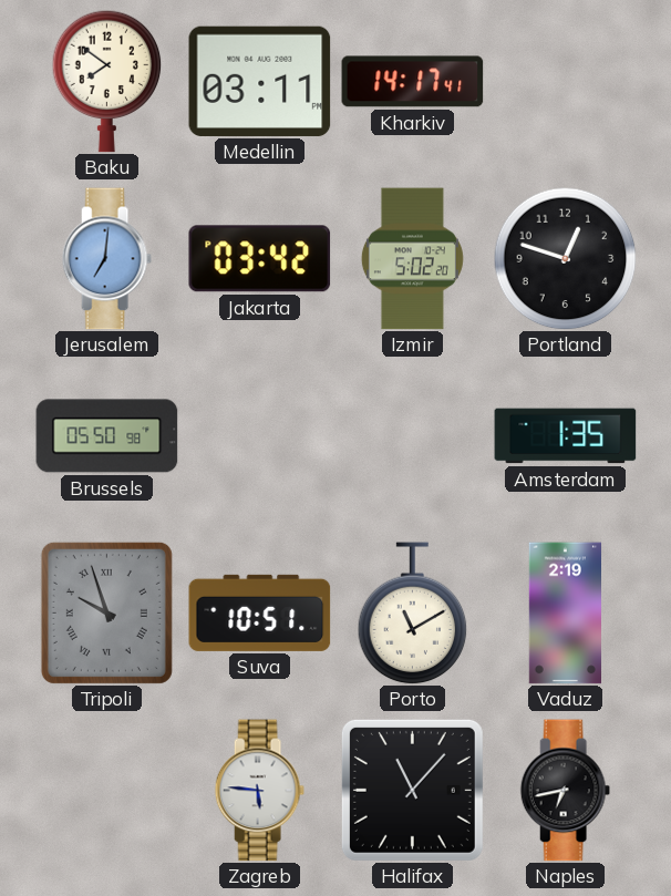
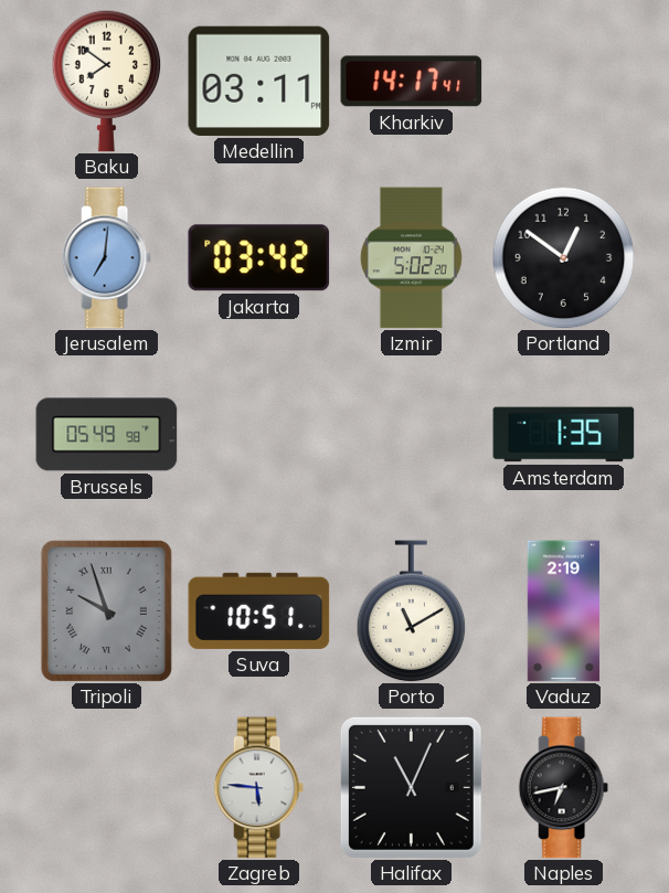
Portland: 12:48 -> 12:51 (563, 257)
Brussels: 05:50 -> 05:49 (107, 435)
Halifax: 11:07 -> 11:04 (411, 787)
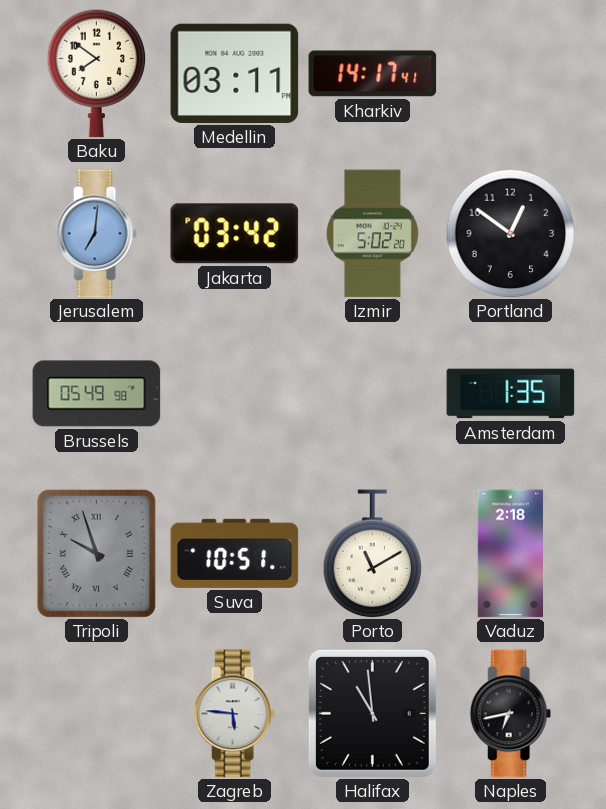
Vaduz: 2:19 -> 2:18 (510, 554)
Halifax: 11:04 -> 10:59 (372, 713)
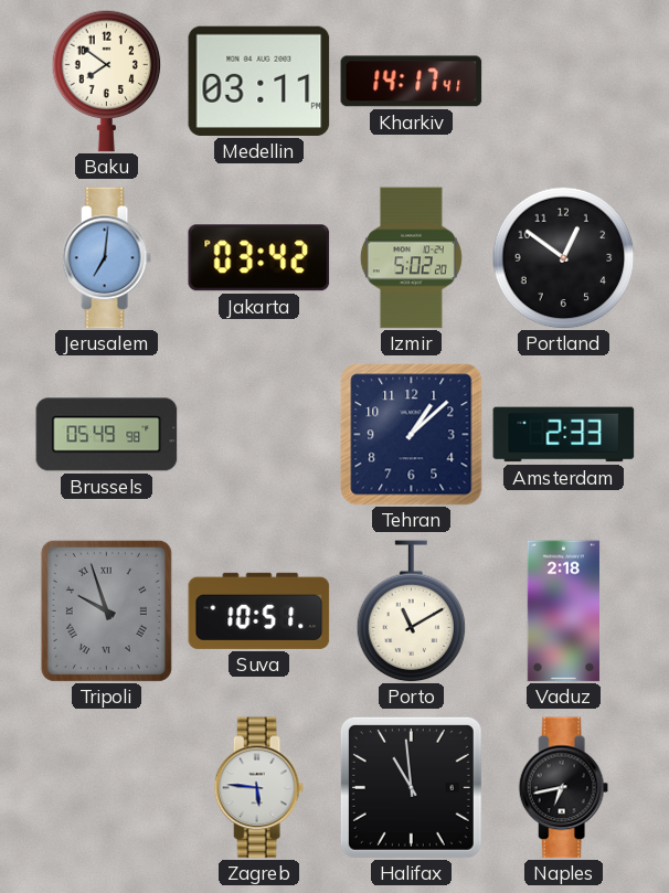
Tehran: none -> 1:08 (412, 435)
Amsterdam: 1:35 -> 2:33 (564, 435)
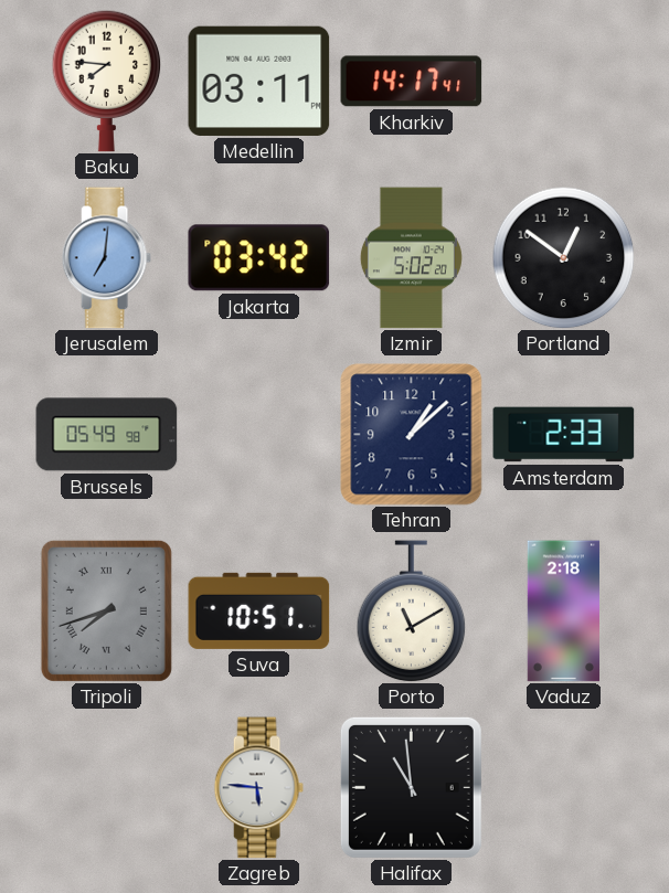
Baku: 7:51 -> 7:46 (107, 81)
Tripoli: 9:57 -> 7:42 (106, 610)
Naples: 6:43 -> none (563, 788)
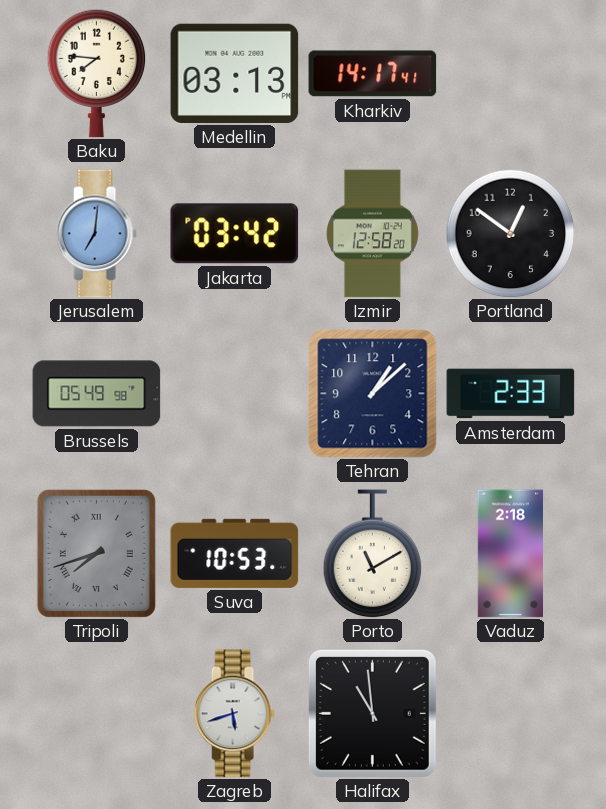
Medellin: 03:11 -> 03:13 (235, 73)
Izmir: 5:02 -> 12:58 (372, 234)
Suva: 10:51 -> 10:53 (235, 553)
Zagreb: 5:46 -> 5:42 (234, 714)
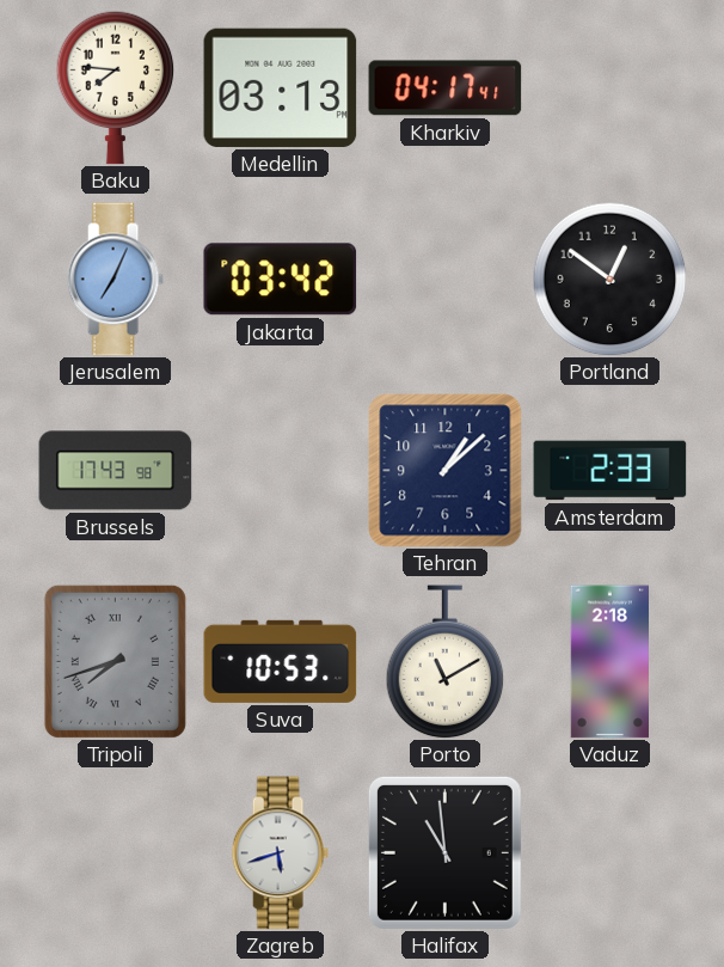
Kharkiv: 14:17 -> 04:17 (446, 88)
Jerusalem: 7:01 -> 7:04 (115, 280)
Izmir: 12:58 -> none (372, 234)
Brussels: 05:49 -> 17:43 (116, 471)
